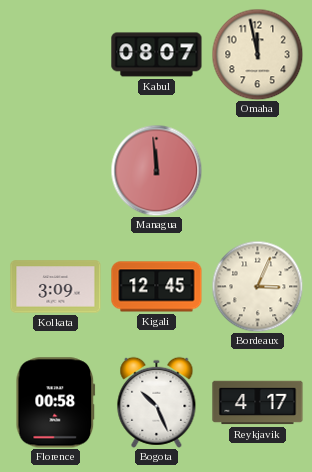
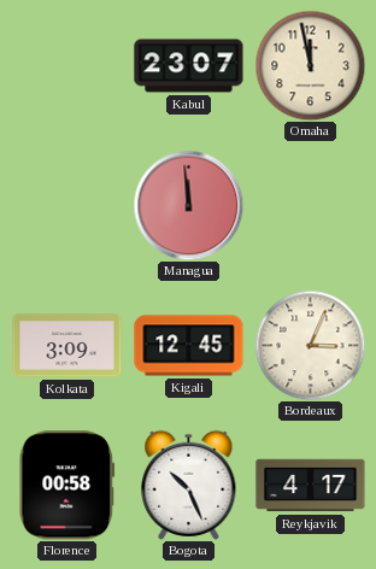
Kabul: 08:07 -> 23:07 (189, 66)
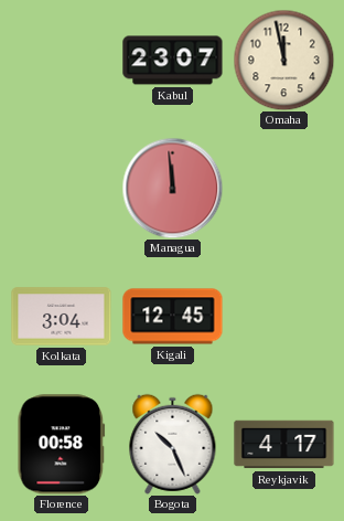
Kolkata: 3:09 -> 3:04 (62, 317)
Bordeaux: 3:04 -> none (310, 345)
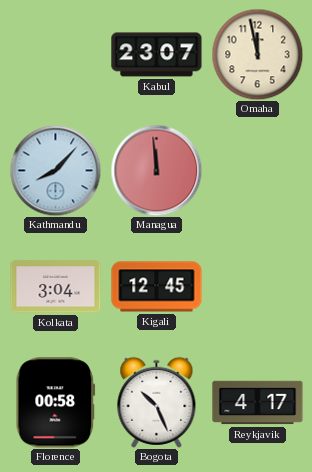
Kathmandu: none -> 8:07 (55, 170)
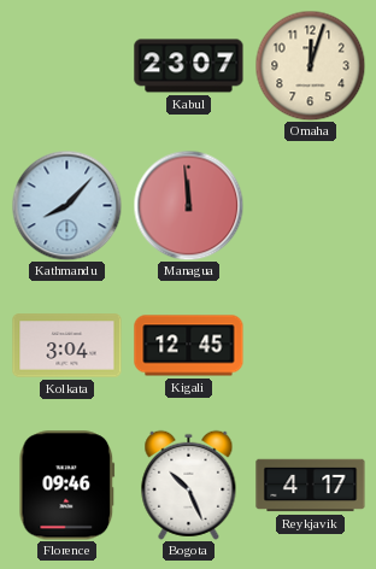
Omaha: 11:58 -> 12:03 (310, 65)
Florence: 00:58 -> 09:46 (67, 486)
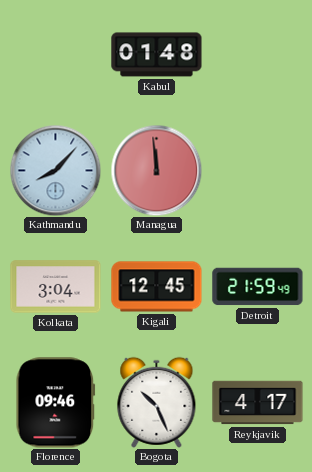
Kabul: 23:07 -> 01:48 (157, 55)
Omaha: 12:03 -> none (310, 65)
Detroit: none -> 21:59 (258, 287)
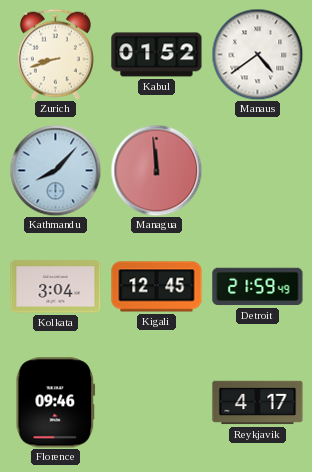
Zurich: none -> 8:42 (55, 54)
Kabul: 01:48 -> 01:52 (157, 55)
Manaus: none -> 4:39 (257, 54)
Bogota: 10:26 -> none (157, 402)
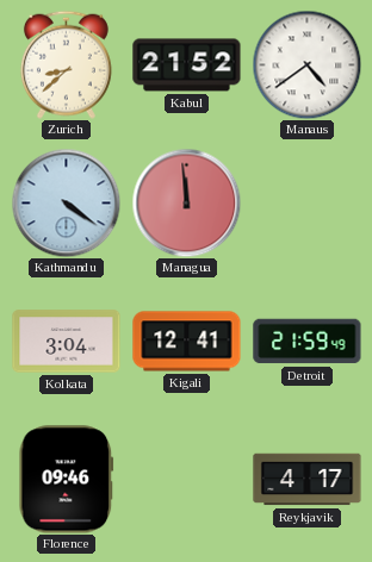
Zurich: 8:42 -> 8:38 (66, 64)
Kabul: 01:52 -> 21:52 (187, 65)
Kathmandu: 8:07 -> 4:21 (66, 202)
Kigali: 12:45 -> 12:41 (187, 342)
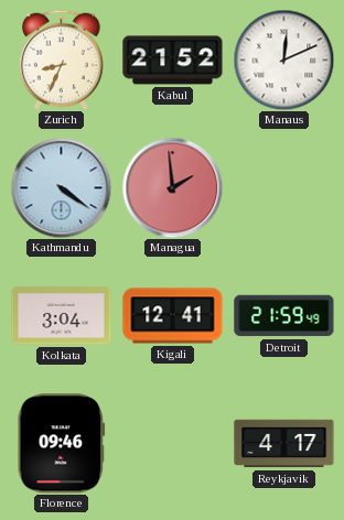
Zurich: 8:38 -> 8:34 (61, 59)
Manaus: 4:39 -> 12:11 (283, 59)
Managua: 11:59 -> 1:59 (172, 187)
